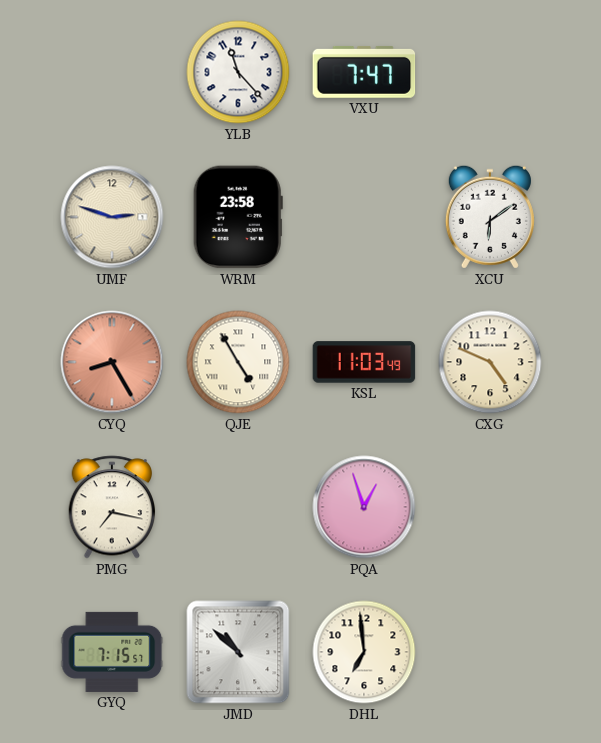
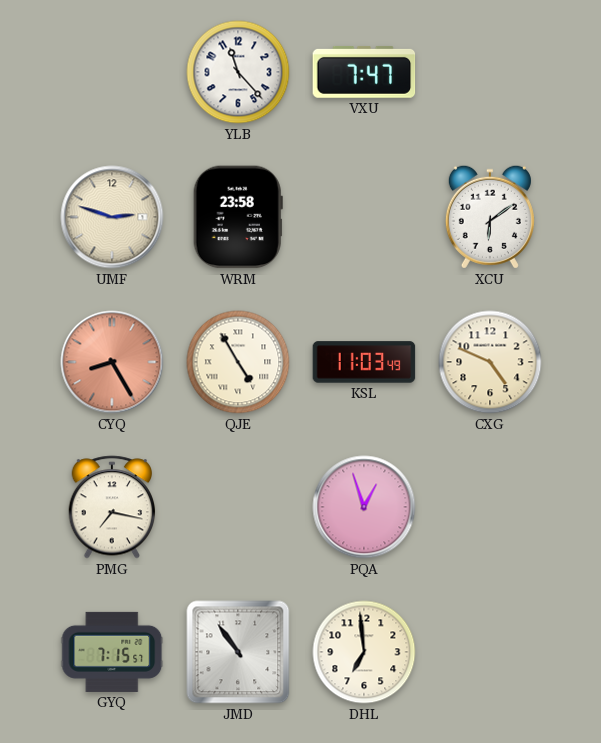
JMD: 10:52 -> 10:54 (238, 652)
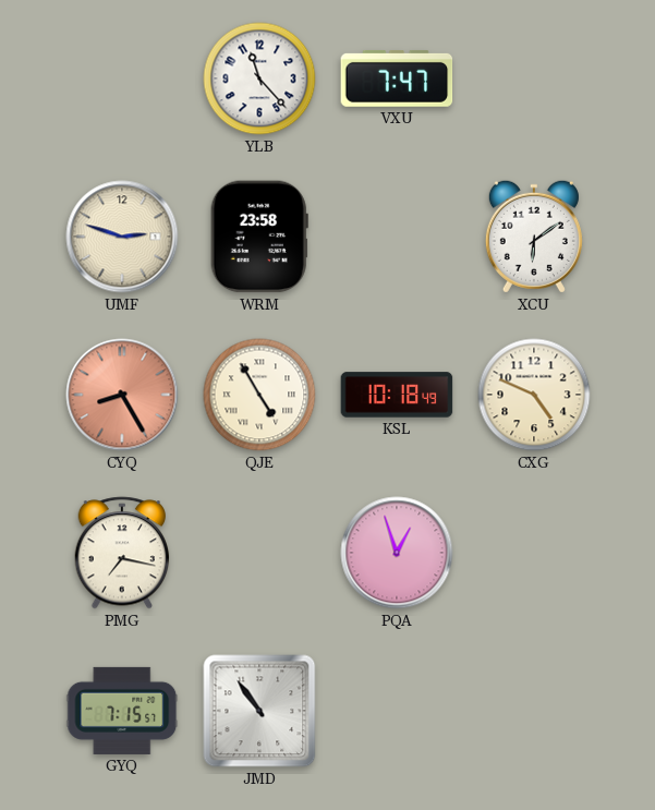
KSL: 11:03 -> 10:18 (397, 395)
DHL: 6:59 -> none (364, 652)
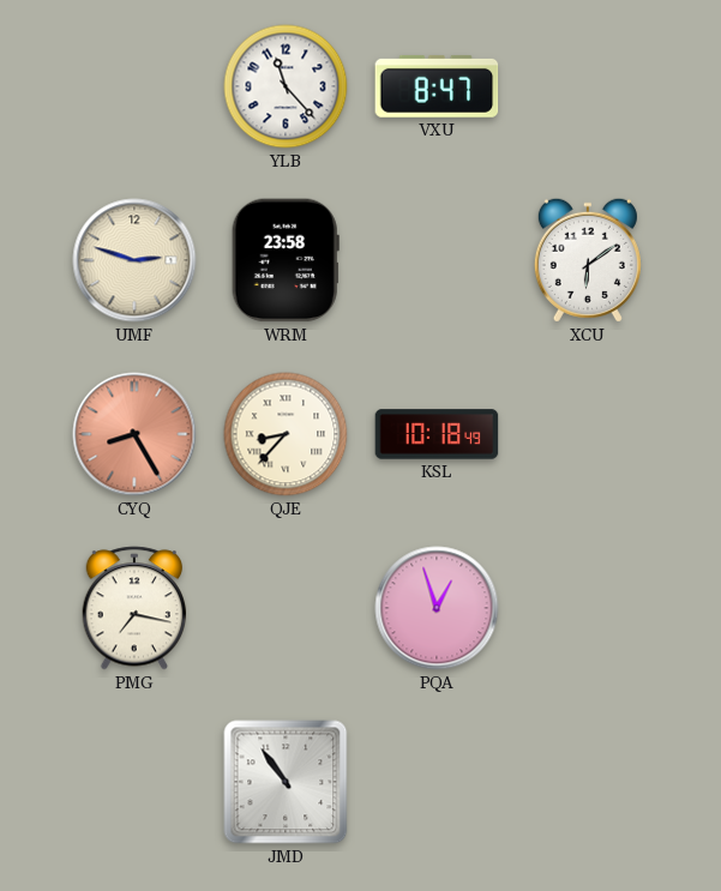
VXU: 7:47 -> 8:47 (437, 86)
QJE: 4:55 -> 8:37 (286, 434)
CXG: 4:49 -> none (534, 395)
GYQ: 7:15 -> none (122, 711)
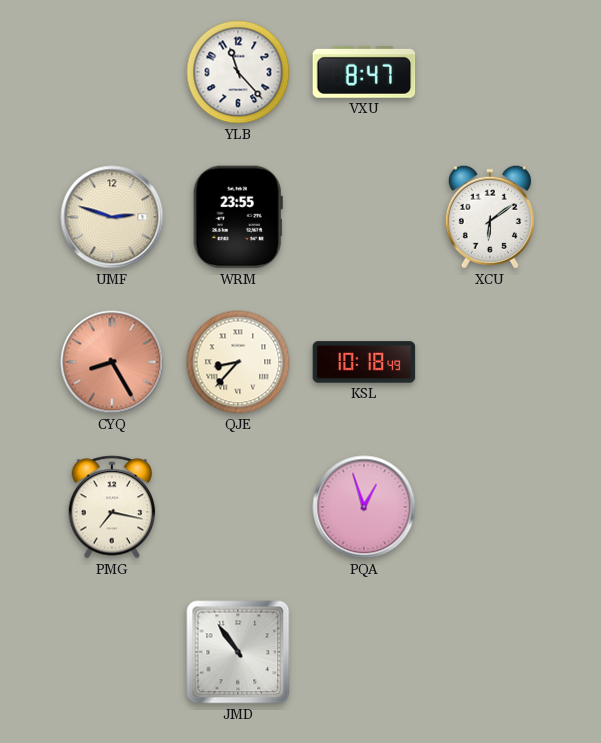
WRM: 23:58 -> 23:55 (238, 217)
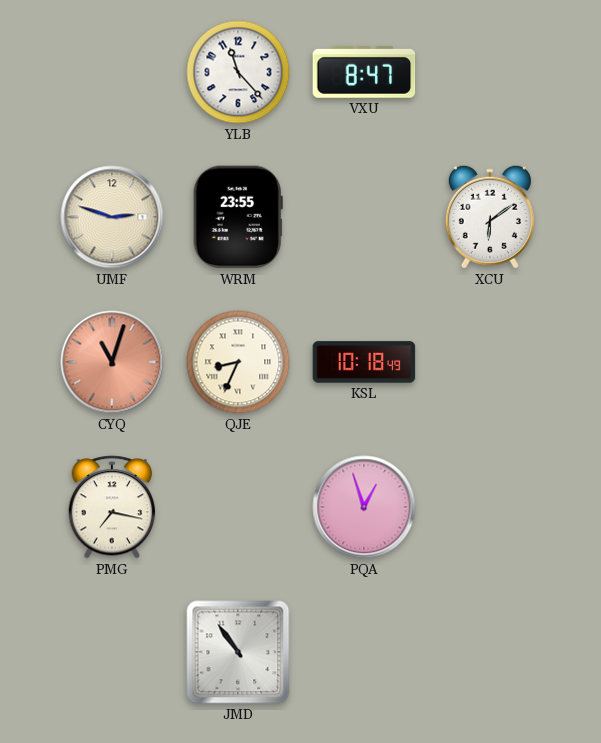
CYQ: 8:25 -> 11:03 (112, 362)
QJE: 8:37 -> 8:34 (238, 362)
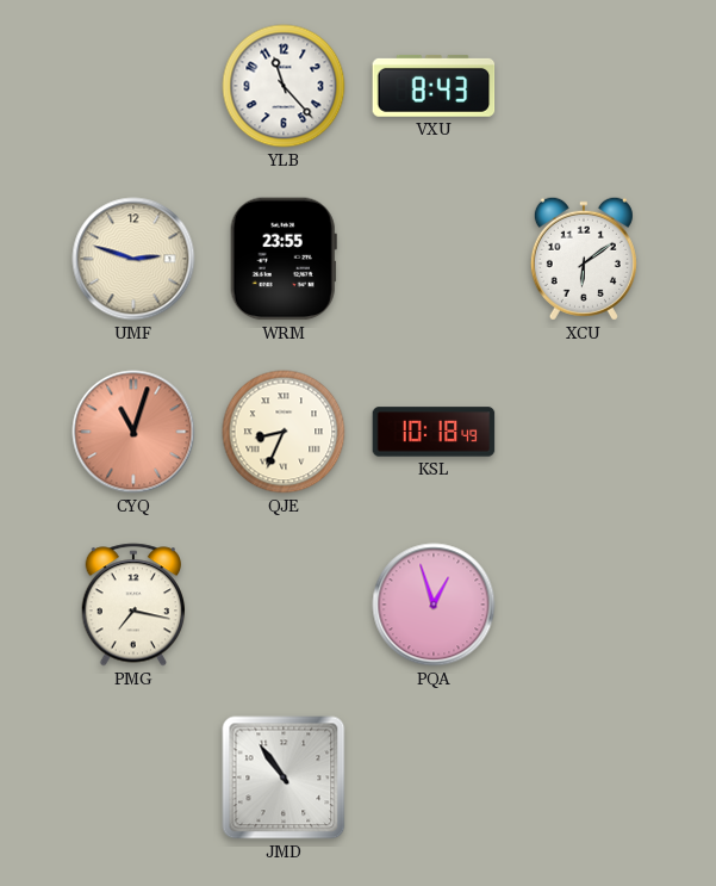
VXU: 8:47 -> 8:43 (434, 86)
